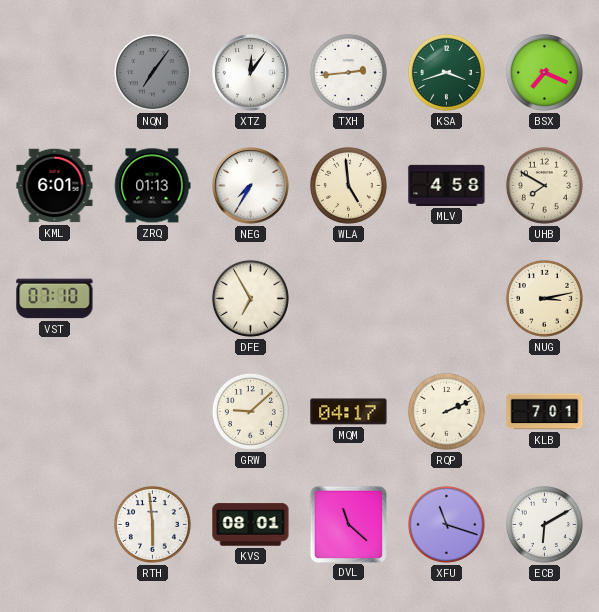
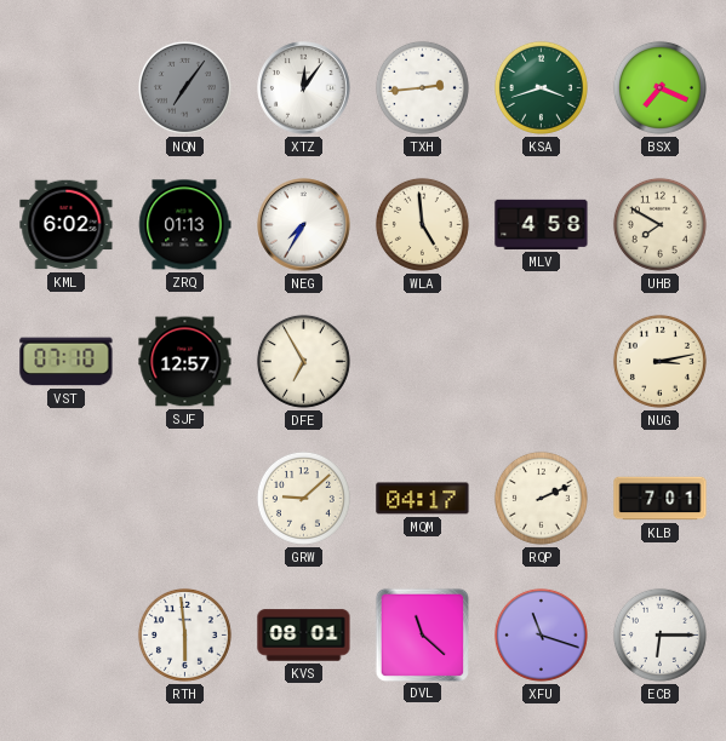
KML: 6:01 -> 6:02 (67, 225)
SJF: none -> 12:57 (185, 362)
ECB: 6:10 -> 6:15 (659, 634)
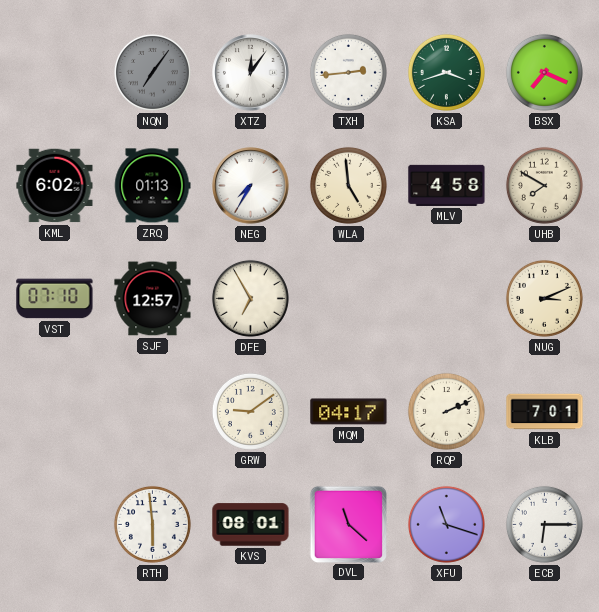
NUG: 3:13 -> 3:11 (544, 298)
GRW: 9:08 -> 9:09 (250, 411)
